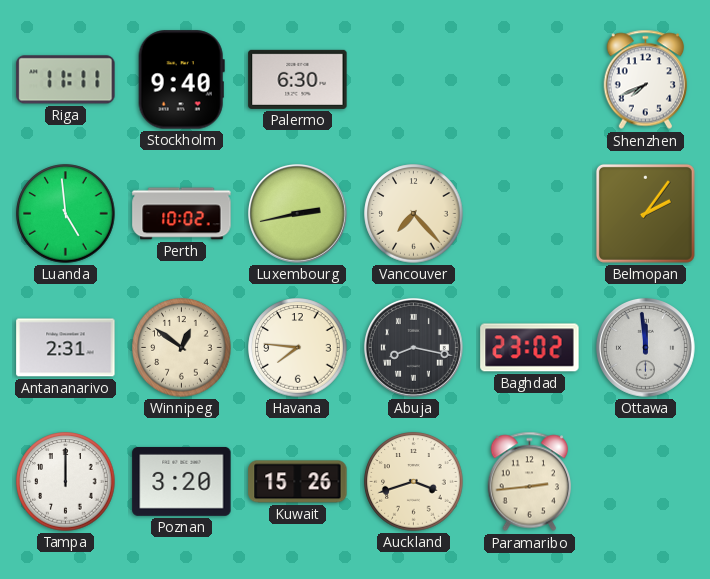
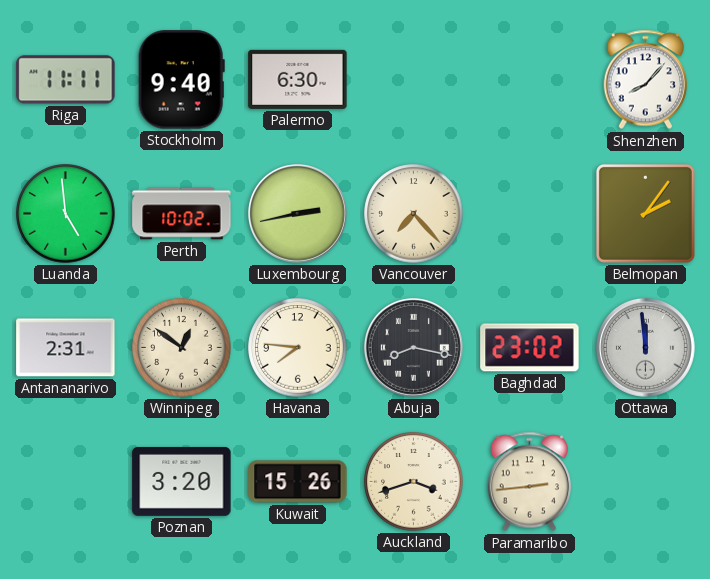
Shenzhen: 7:41 -> 8:07 (646, 80)
Tampa: 12:00 -> none (66, 482)
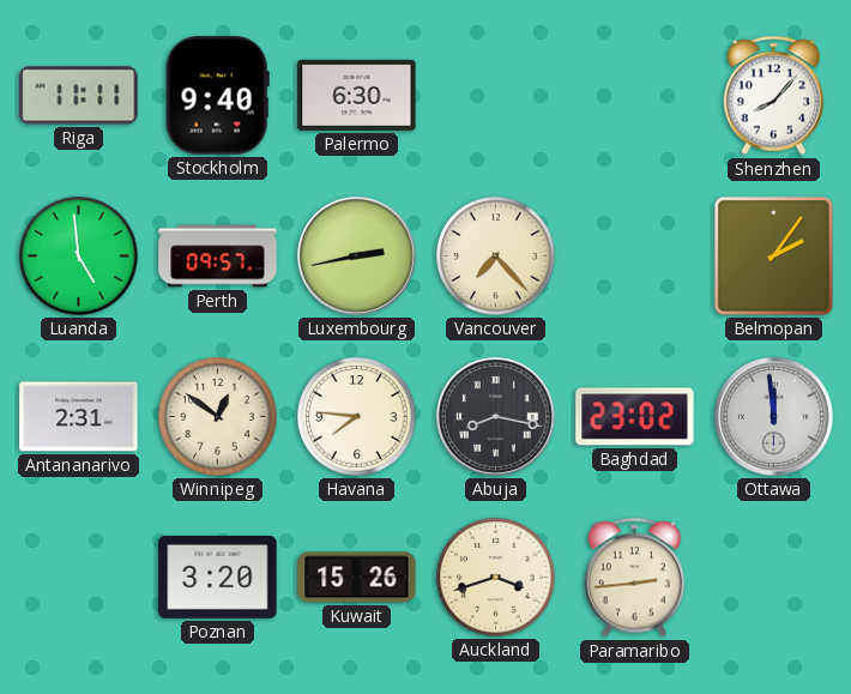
Perth: 10:02 -> 09:57 (218, 257)
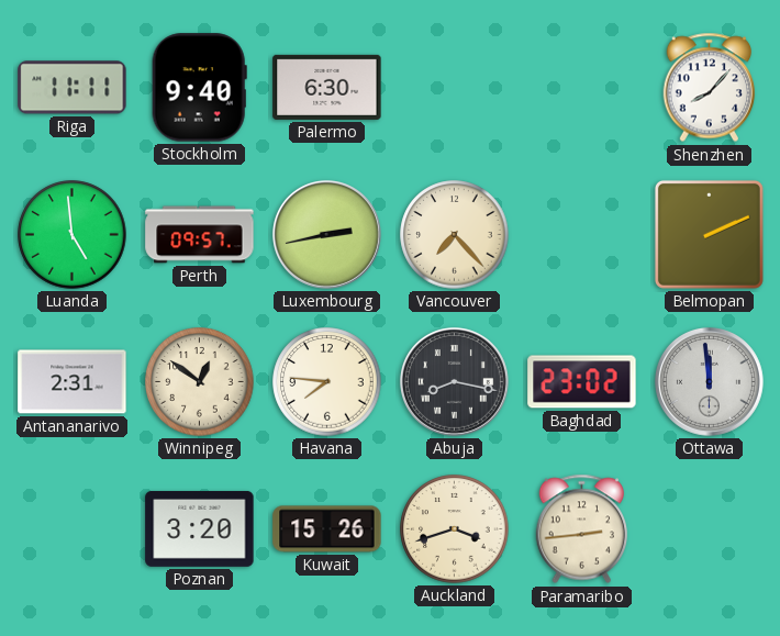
Belmopan: 2:06 -> 2:11 (709, 234)
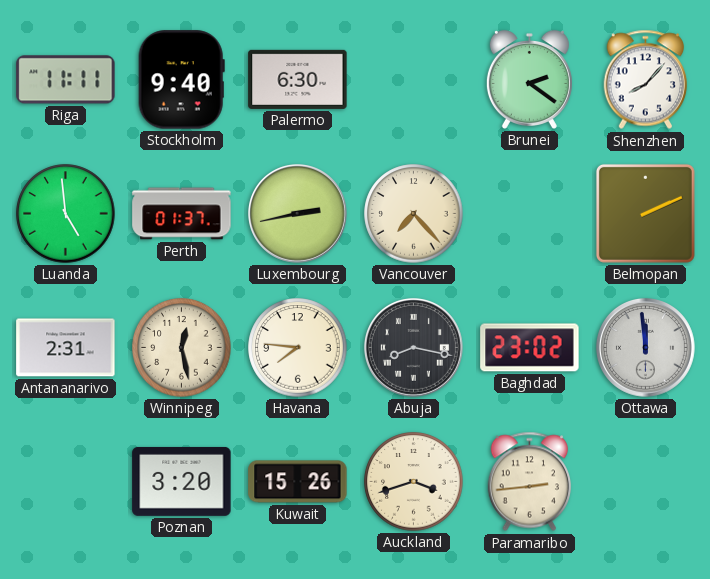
Brunei: none -> 2:21 (529, 79)
Perth: 09:57 -> 01:37 (182, 214)
Winnipeg: 12:51 -> 12:28 (182, 348)
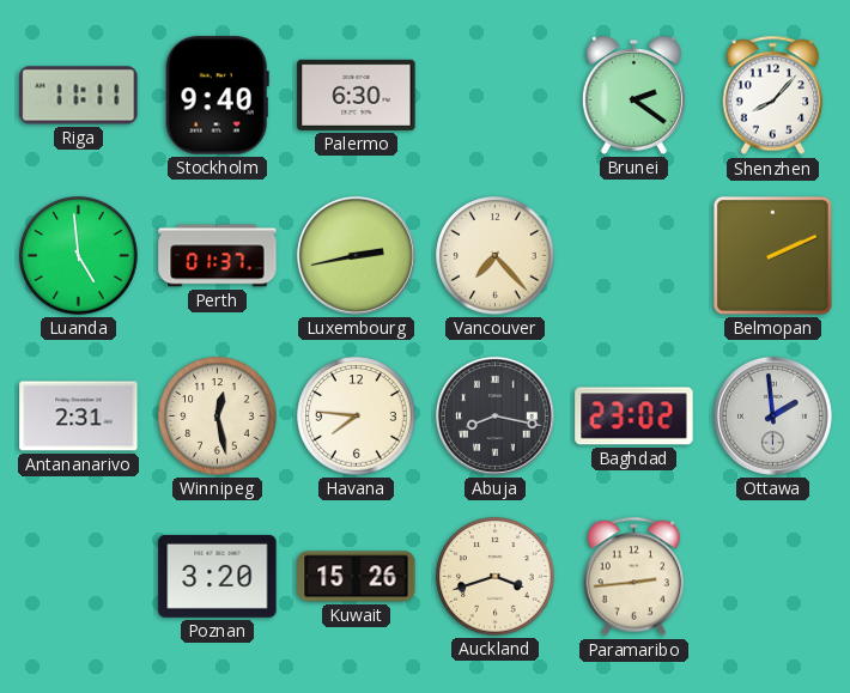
Ottawa: 11:59 -> 1:59 (772, 415)
